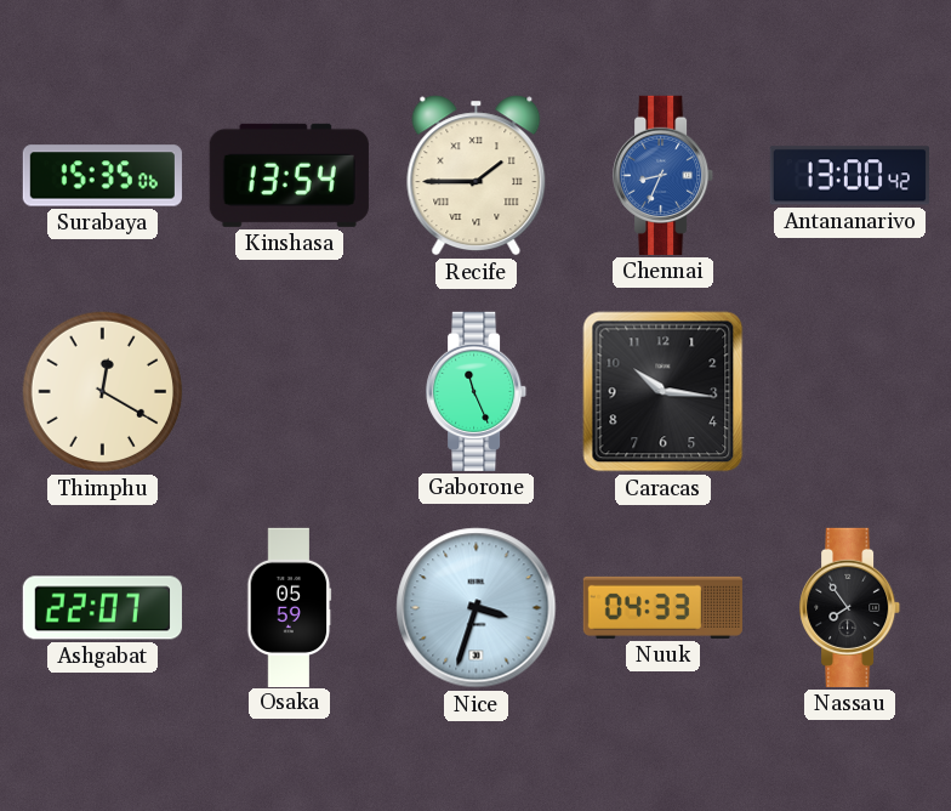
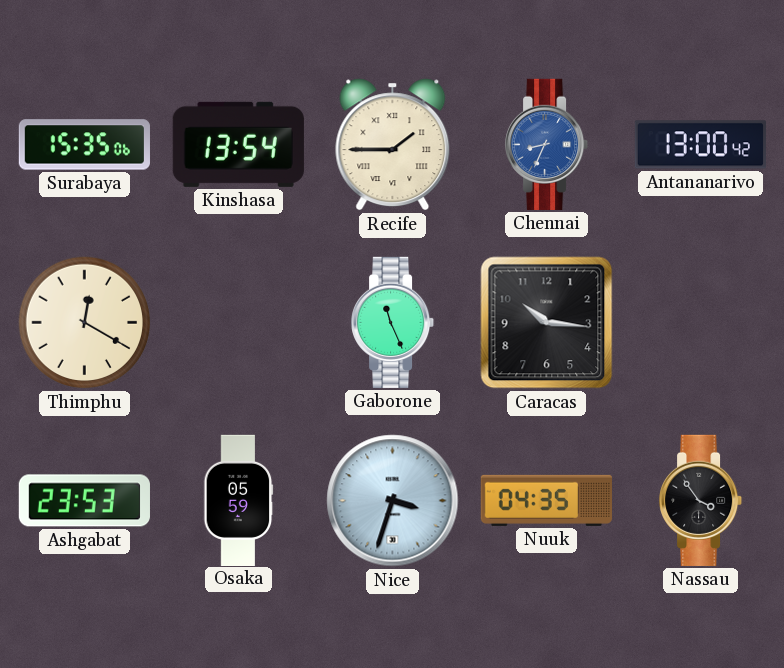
Ashgabat: 22:07 -> 23:53 (84, 501)
Nuuk: 04:33 -> 04:35 (546, 500)
Nassau: 7:54 -> 3:54 (701, 500)
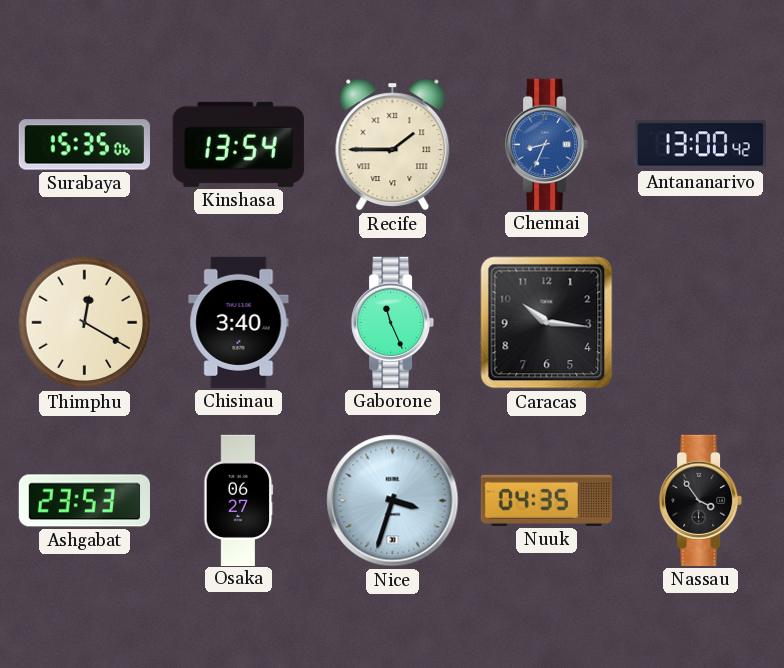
Chisinau: none -> 3:40 (239, 322)
Osaka: 05:59 -> 06:27 (239, 500)
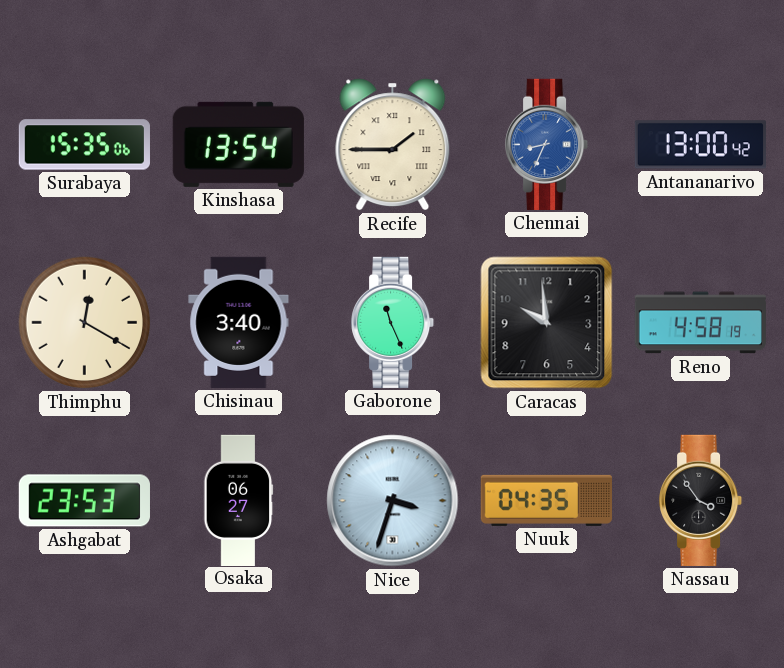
Caracas: 10:16 -> 9:59 (547, 323)
Reno: none -> 4:58 (700, 323)
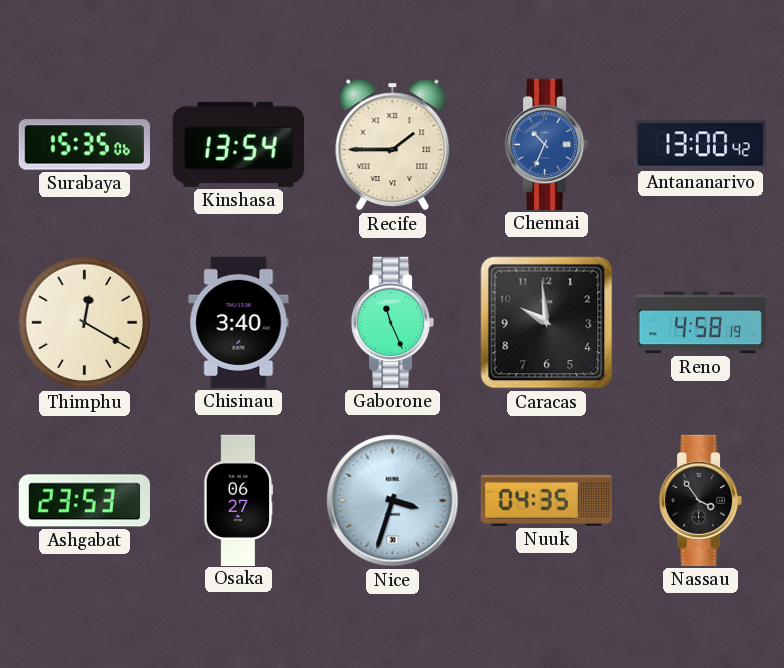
Chennai: 8:34 -> 10:34 (547, 144)
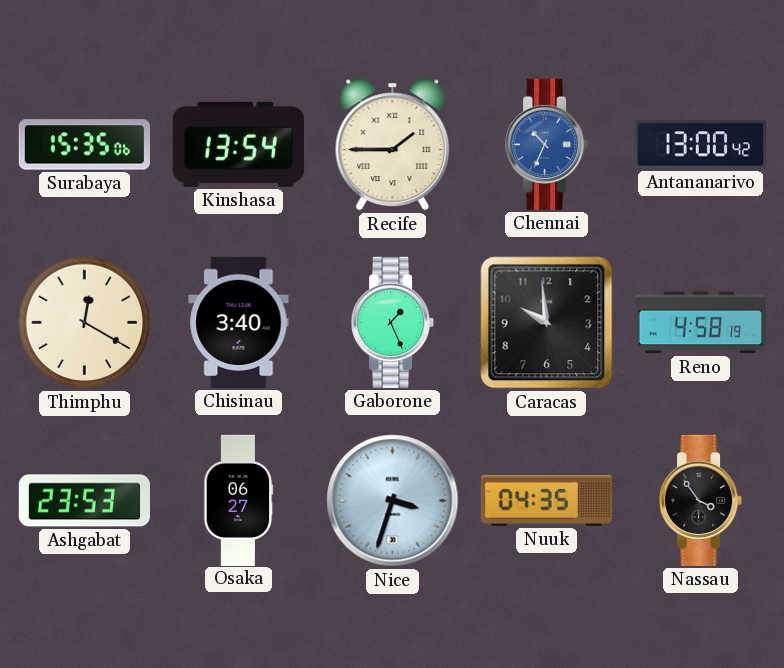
Gaborone: 11:26 -> 1:26 (393, 322)
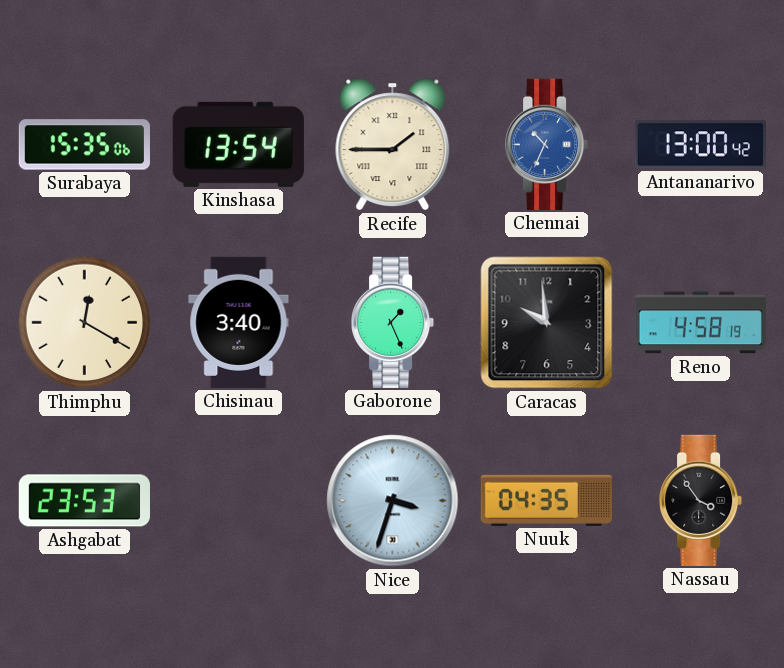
Osaka: 06:27 -> none (239, 500)
